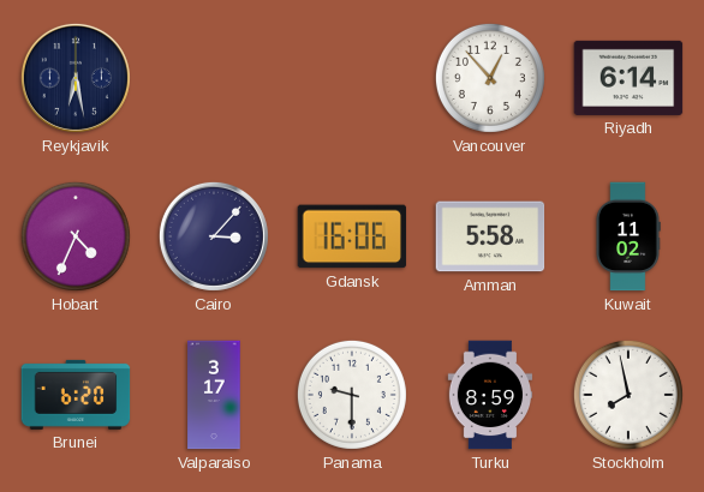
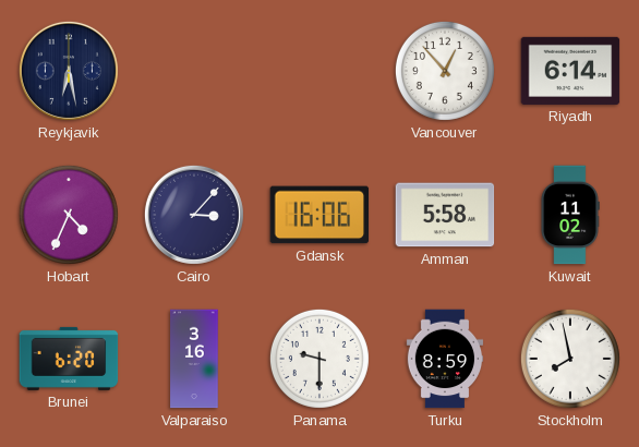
Valparaiso: 3:17 -> 3:16 (194, 359)
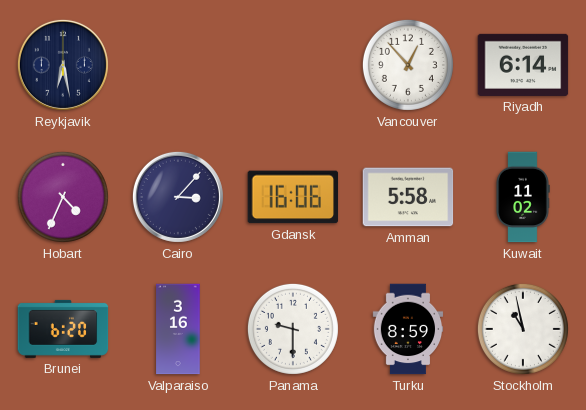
Stockholm: 7:58 -> 10:58 (523, 329)
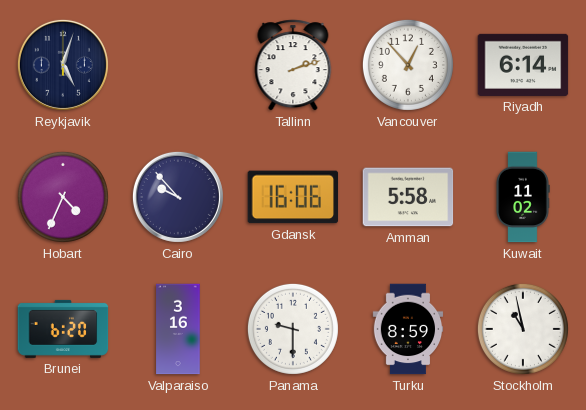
Reykjavik: 6:28 -> 5:03 (63, 65)
Tallinn: none -> 2:12 (293, 65)
Cairo: 3:07 -> 9:53 (178, 197)
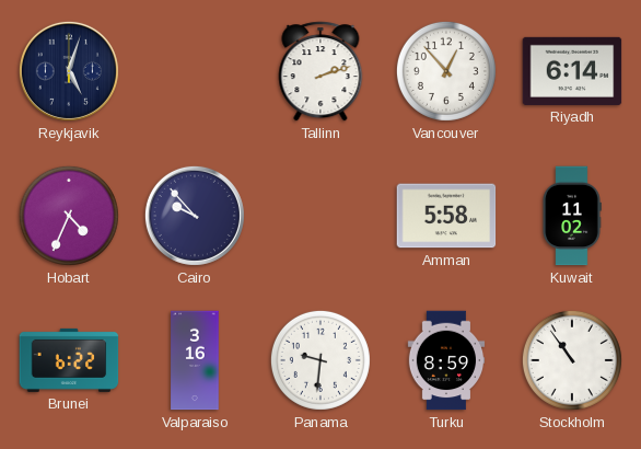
Gdansk: 16:06 -> none (293, 197)
Brunei: 6:20 -> 6:22 (69, 360)
Panama: 9:30 -> 9:31 (320, 360)
Stockholm: 10:58 -> 10:54 (572, 360)
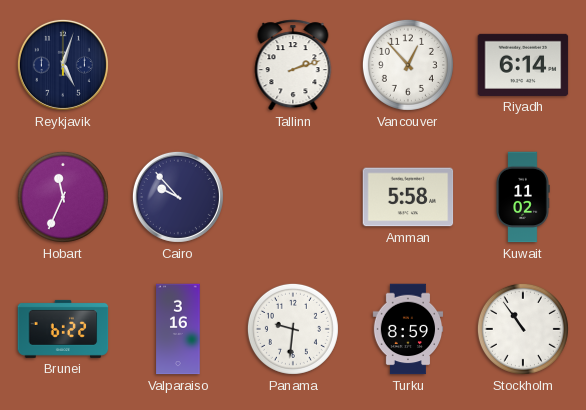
Hobart: 4:34 -> 11:34 (63, 197)
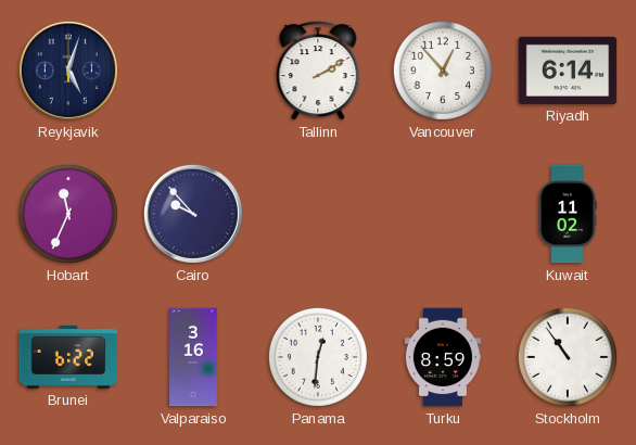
Tallinn: 2:12 -> 2:10 (318, 71)
Amman: 5:58 -> none (408, 197)
Panama: 9:31 -> 12:31 (318, 357)
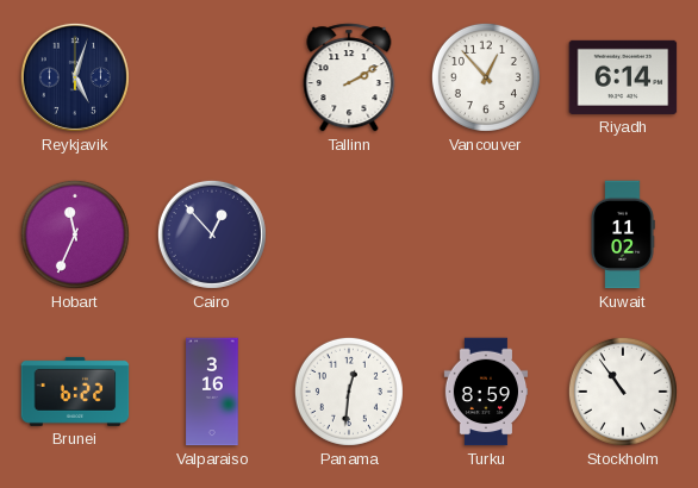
Cairo: 9:53 -> 12:53 (212, 234)
